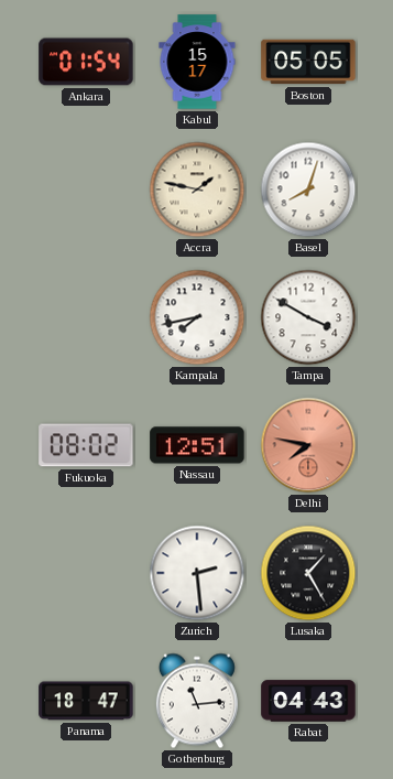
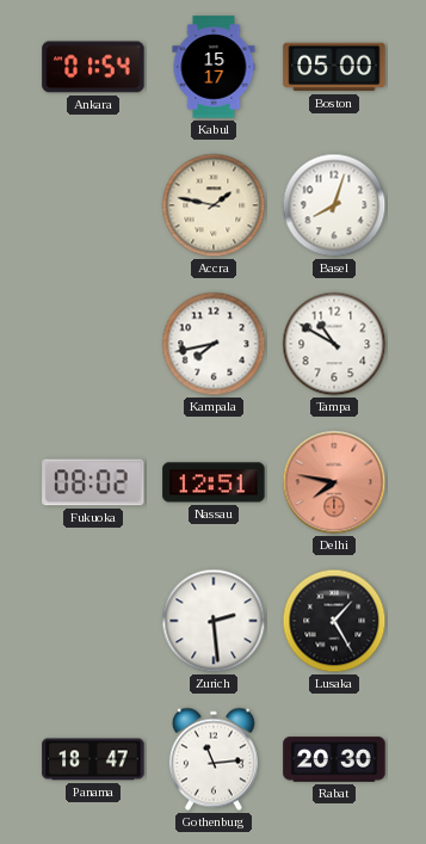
Boston: 05:05 -> 05:00 (334, 67)
Tampa: 3:50 -> 10:50 (334, 344)
Rabat: 04:43 -> 20:30 (334, 759)
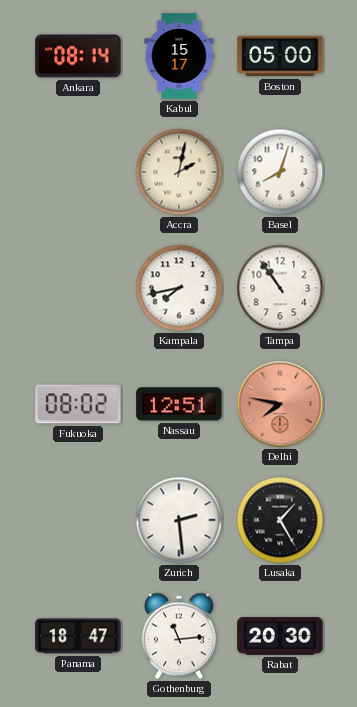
Ankara: 01:54 -> 08:14 (78, 56)
Accra: 1:47 -> 2:02 (179, 172)
Tampa: 10:50 -> 10:54 (280, 288)
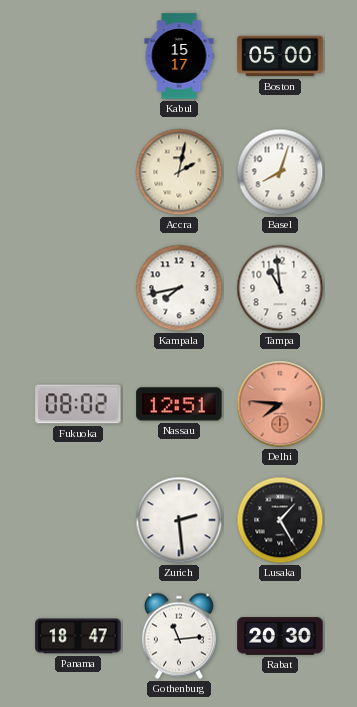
Ankara: 08:14 -> none (78, 56)
Tampa: 10:54 -> 10:59 (280, 288)
Delhi: 7:47 -> 7:46 (280, 404)
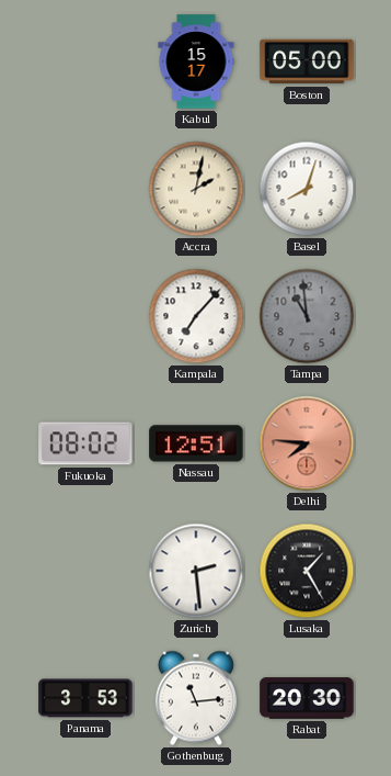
Kampala: 7:43 -> 7:07 (196, 316)
Tampa dial: white -> grey (307, 316)
Panama: 18:47 -> 3:53 (85, 698)
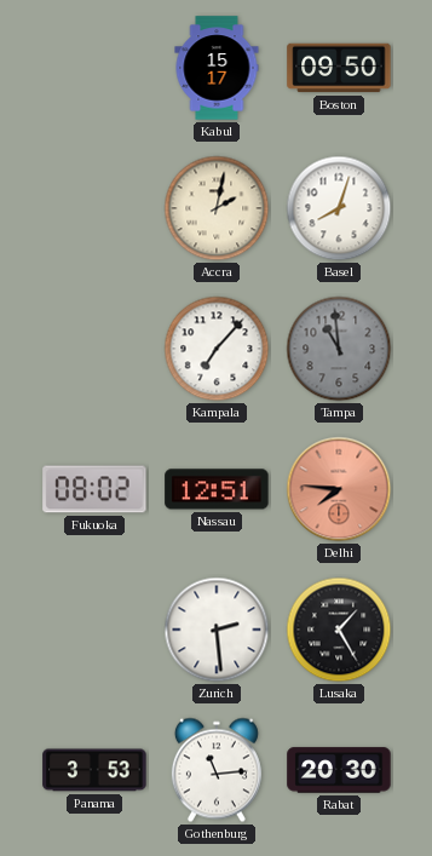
Boston: 05:00 -> 09:50 (339, 68)
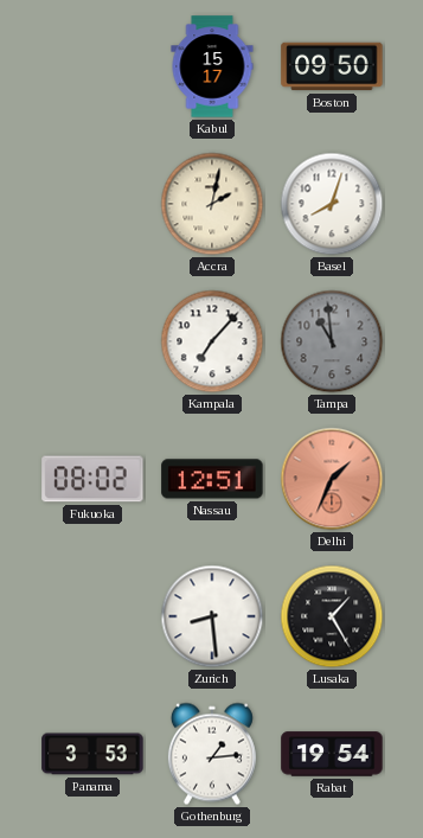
Delhi: 7:46 -> 1:34 (332, 479)
Zurich: 2:29 -> 8:29 (212, 616)
Gothenburg: 11:14 -> 1:14 (212, 754)
Rabat: 20:30 -> 19:54 (332, 754)
